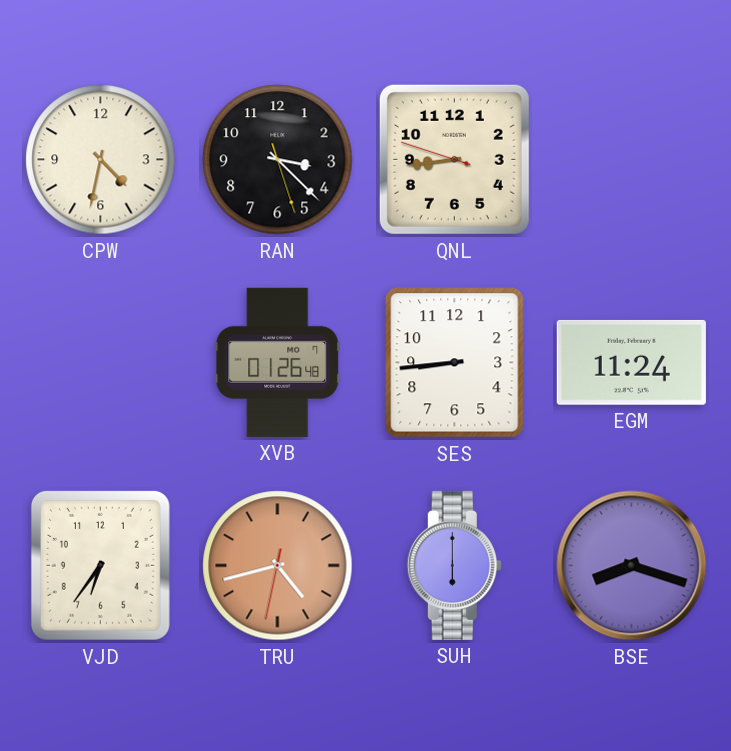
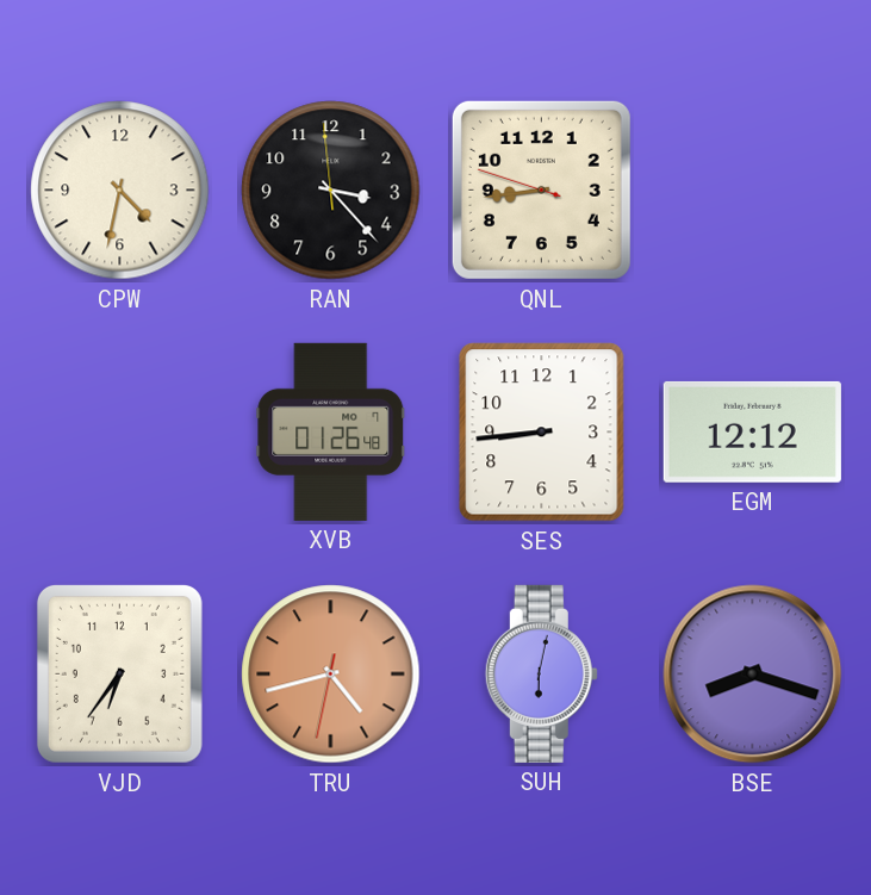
RAN: 3:22:27 -> 3:22:59 (331, 191)
EGM: 11:24 -> 12:12 (752, 431)
SUH: 6:00 -> 6:02 (541, 673)
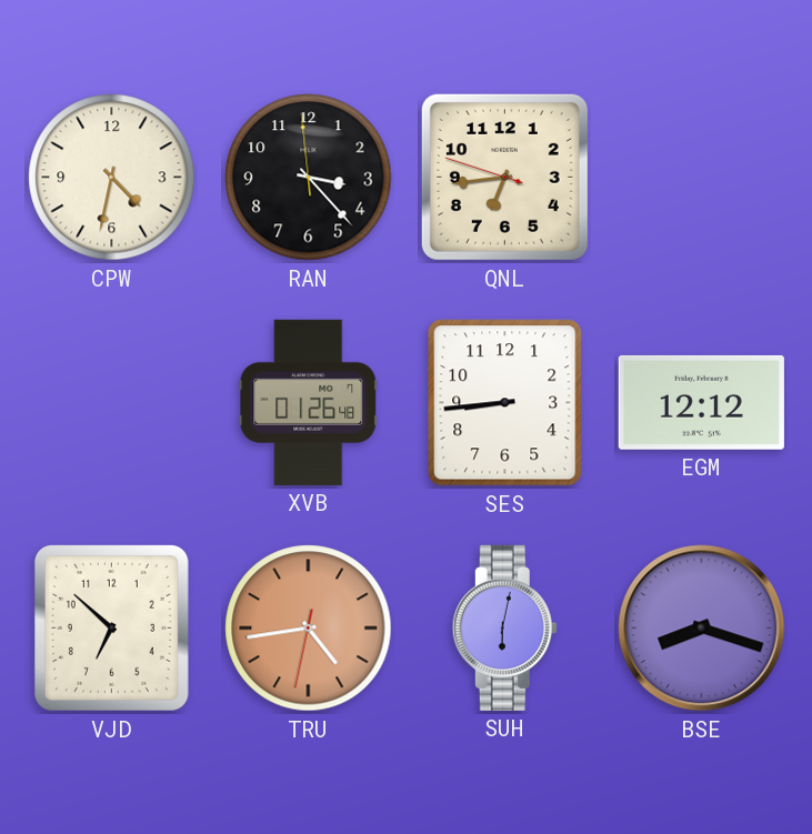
QNL: 8:43 -> 6:43 (504, 177)
VJD: 6:36 -> 6:52 (111, 627)
TRU: 4:42 -> 4:43 (309, 629)
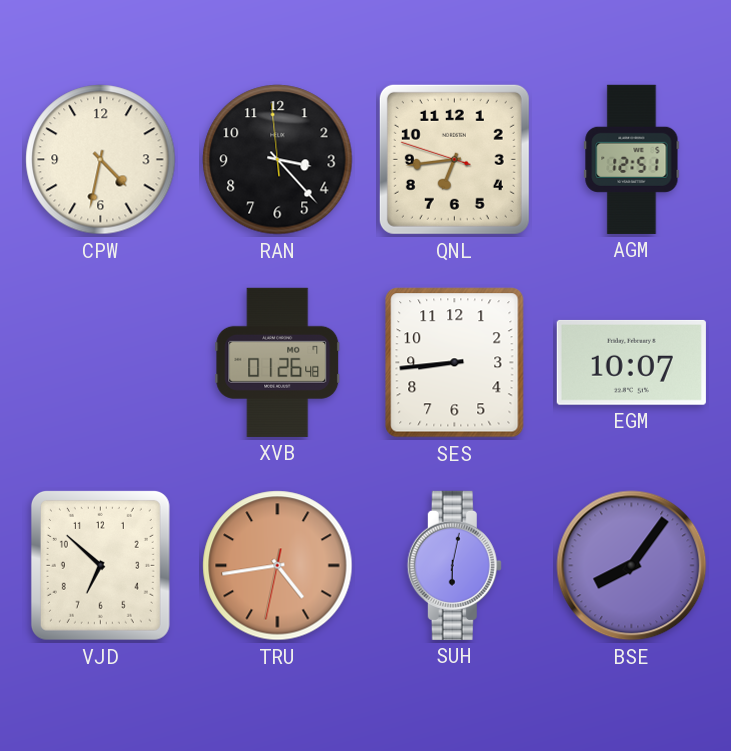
AGM: none -> 12:51 (632, 159)
EGM: 12:12 -> 10:07 (631, 362)
BSE: 8:18 -> 8:06 (632, 566)
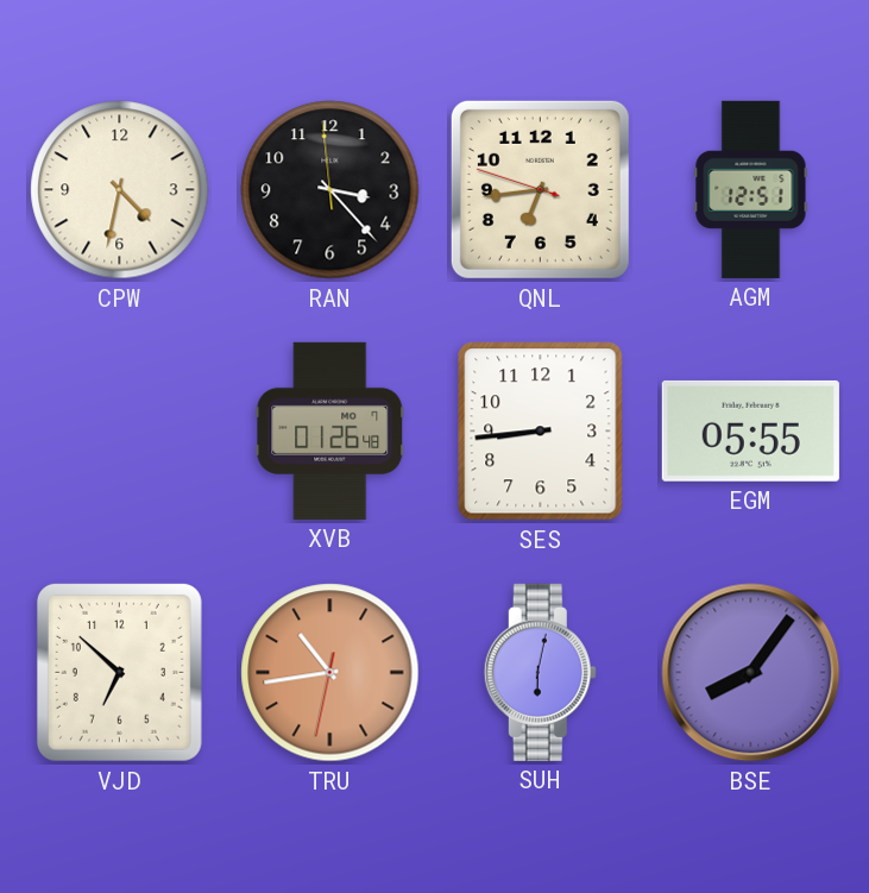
EGM: 10:07 -> 05:55 (750, 430)
TRU: 4:43 -> 10:43 (330, 673)
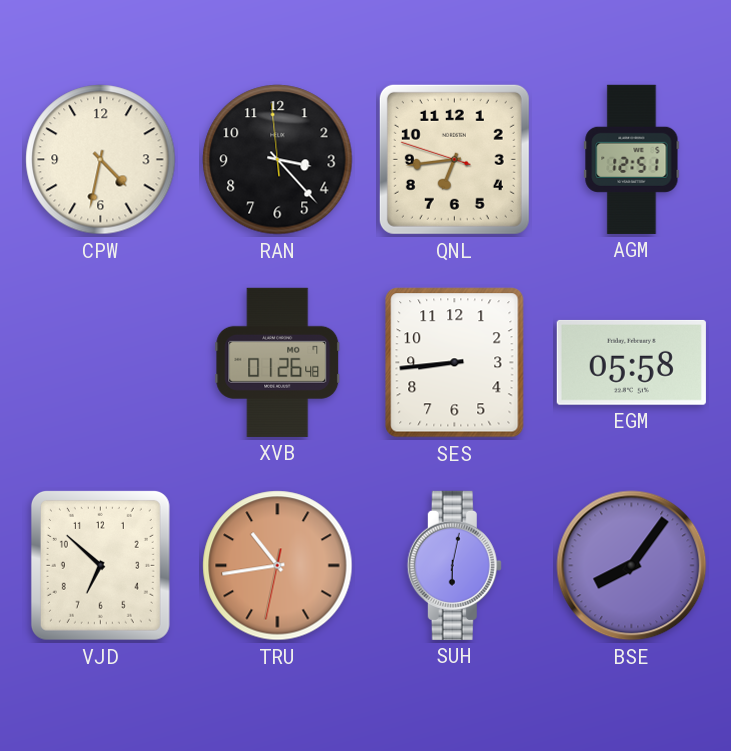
EGM: 05:55 -> 05:58 (631, 362)
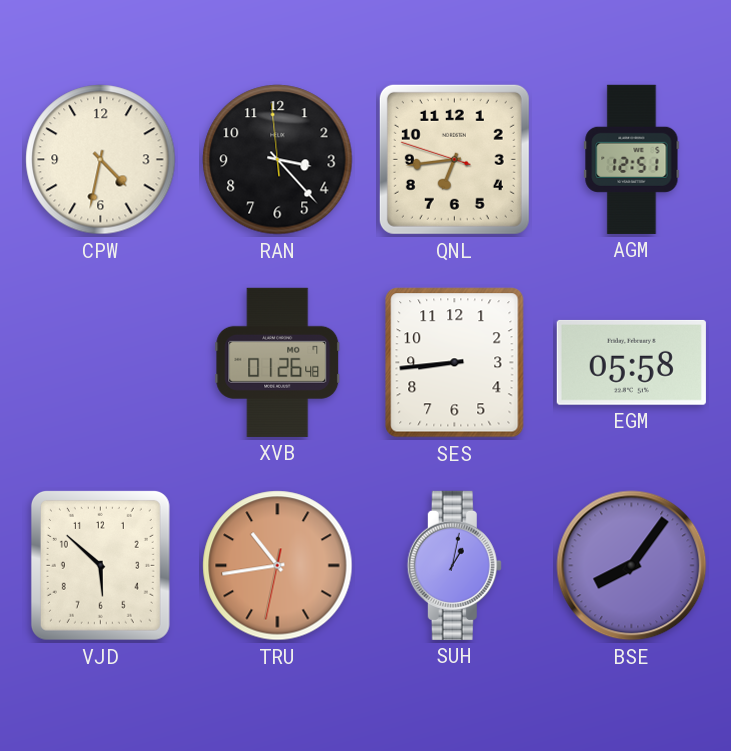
VJD: 6:52 -> 5:52 (100, 565)
SUH: 6:02 -> 1:02 (454, 565)
